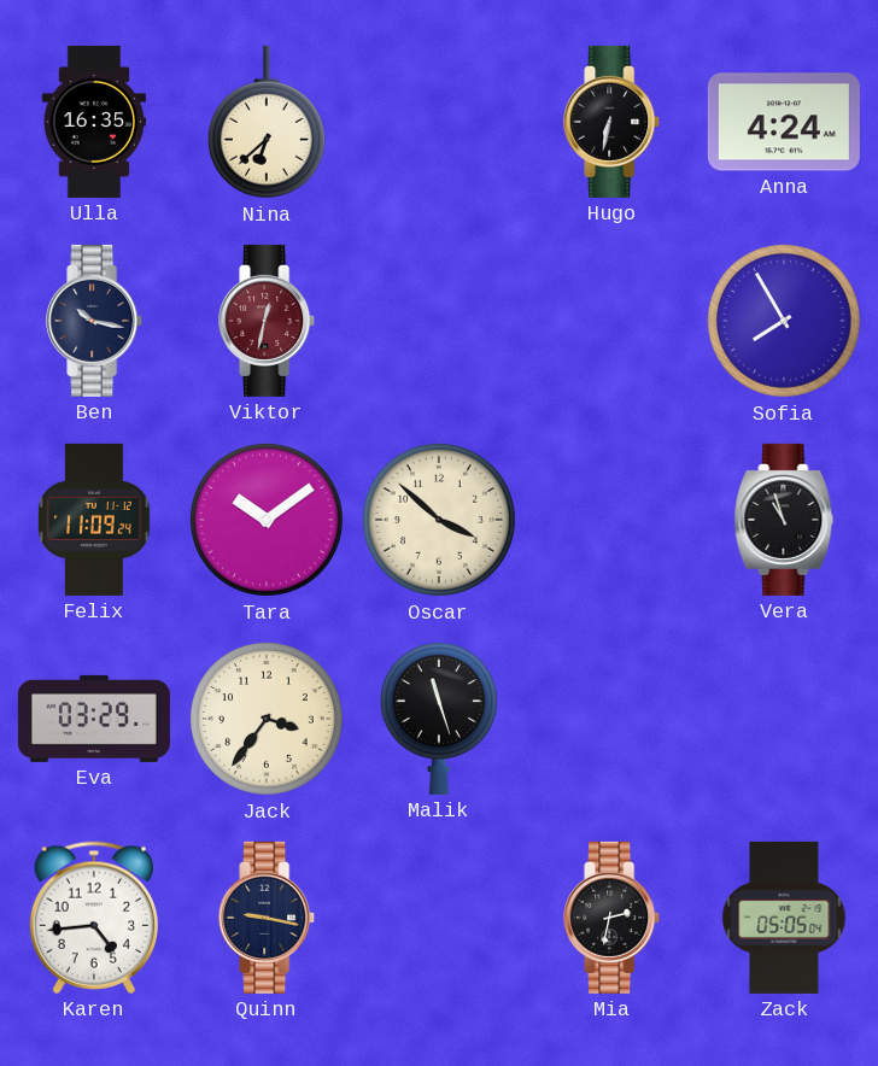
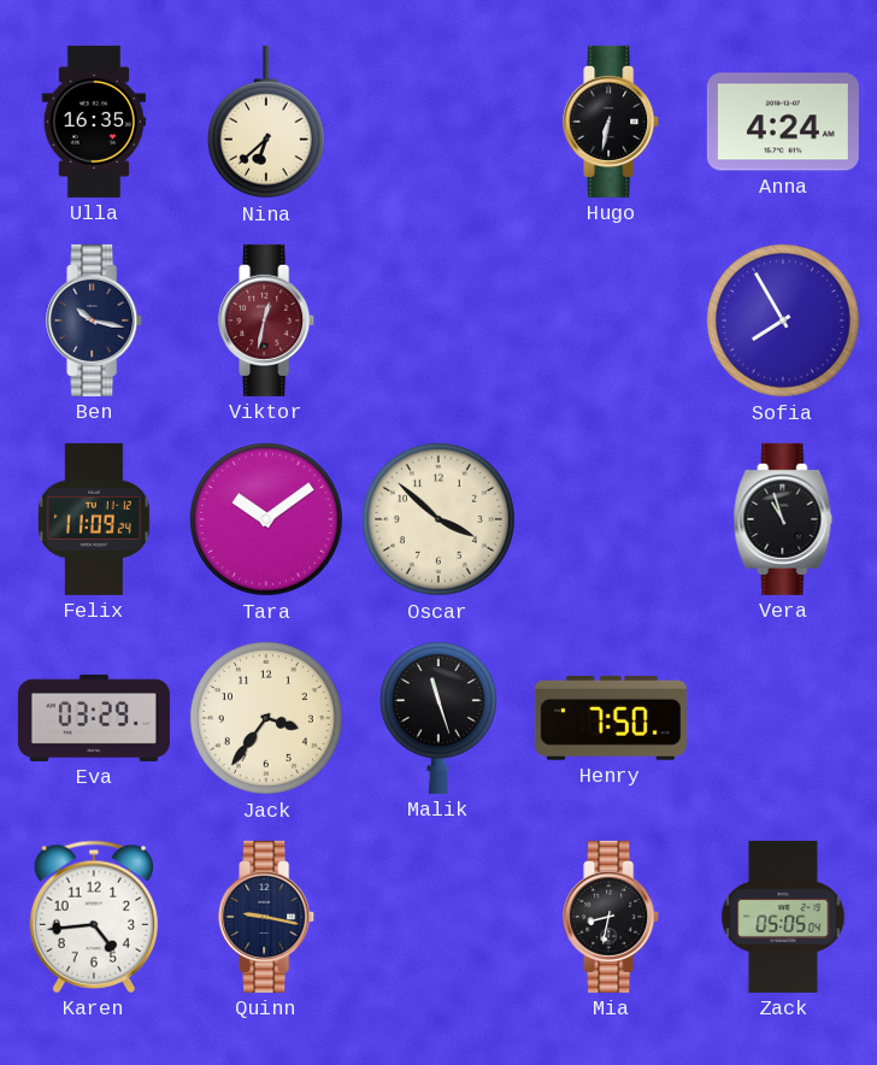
Henry: none -> 7:50 (611, 718)
Mia: 2:32 -> 8:32 (612, 917)
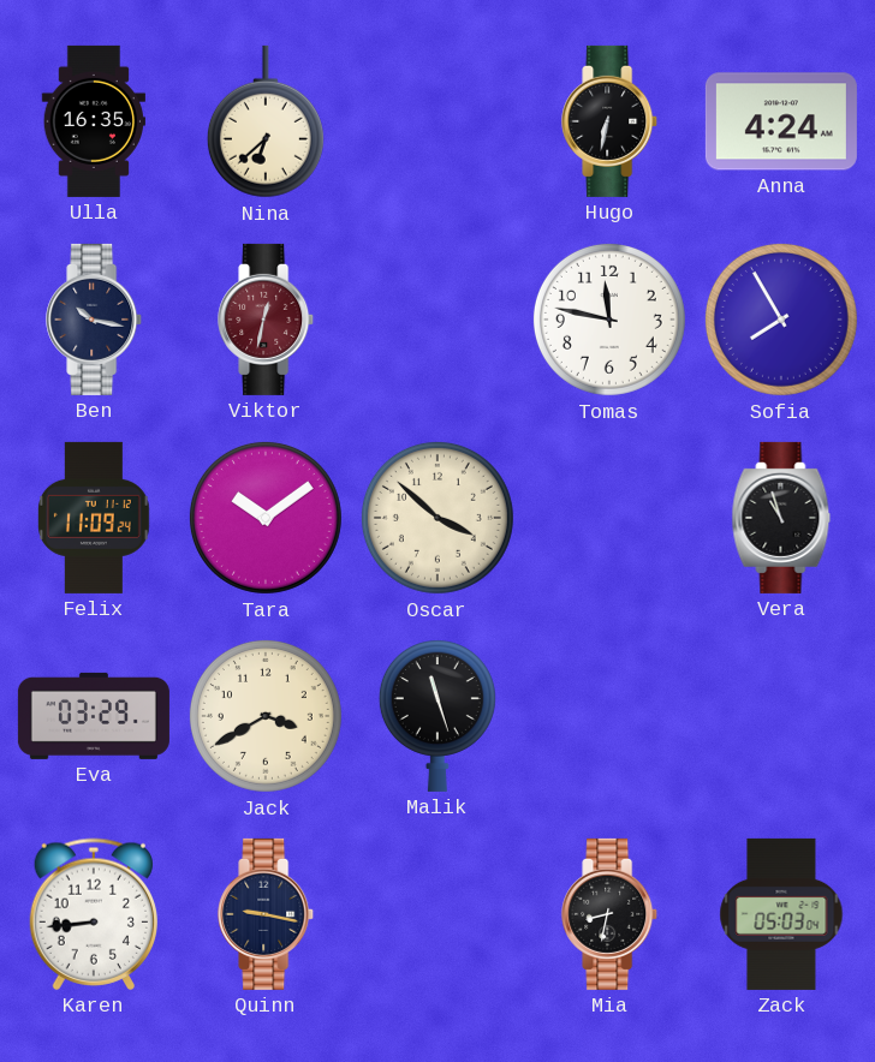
Tomas: none -> 11:47 (609, 320)
Jack: 3:36 -> 3:40 (266, 716)
Henry: 7:50 -> none (611, 718)
Karen: 4:44 -> 8:44 (93, 914)
Zack: 05:05 -> 05:03 (781, 914)
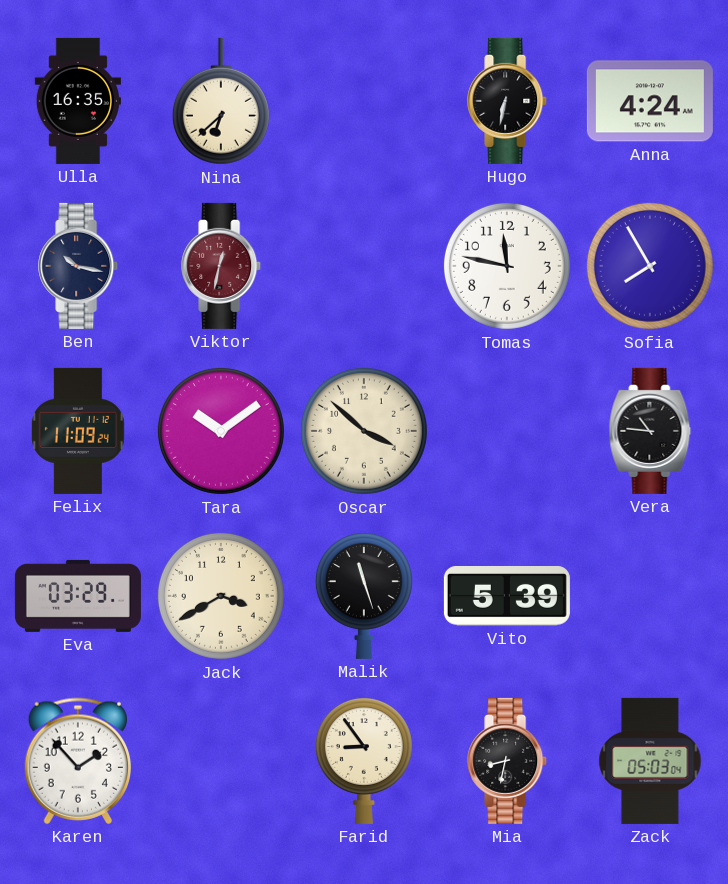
Vera: 10:57 -> 10:46 (650, 431)
Vito: none -> 5:39 (507, 597)
Karen: 8:44 -> 1:53 (77, 761)
Quinn: 9:17 -> none (267, 914)
Farid: none -> 8:54 (364, 761)
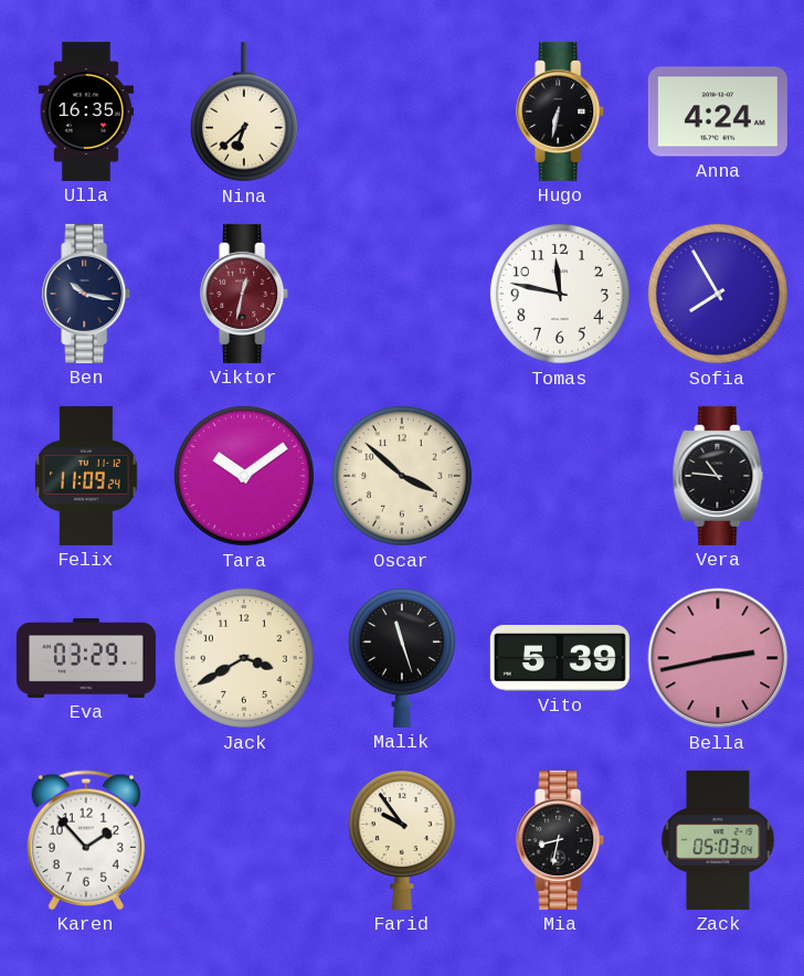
Bella: none -> 2:43 (718, 658)
Farid: 8:54 -> 9:54 (402, 840)
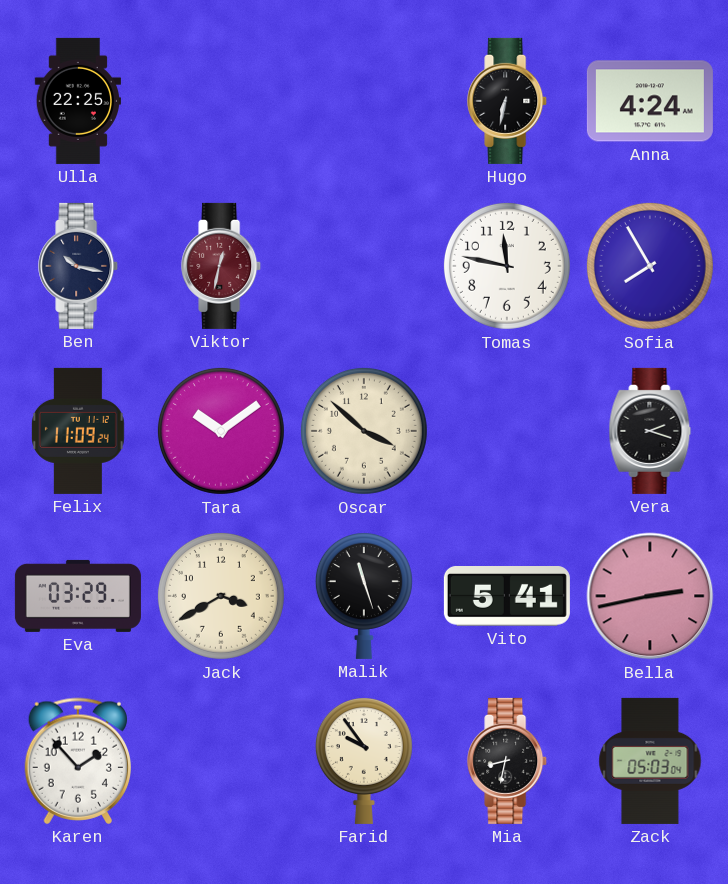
Ulla: 16:35 -> 22:25 (77, 101)
Nina: 6:38 -> none (244, 112)
Vera: 10:46 -> 2:18 (650, 431)
Vito: 5:39 -> 5:41 (507, 597)
